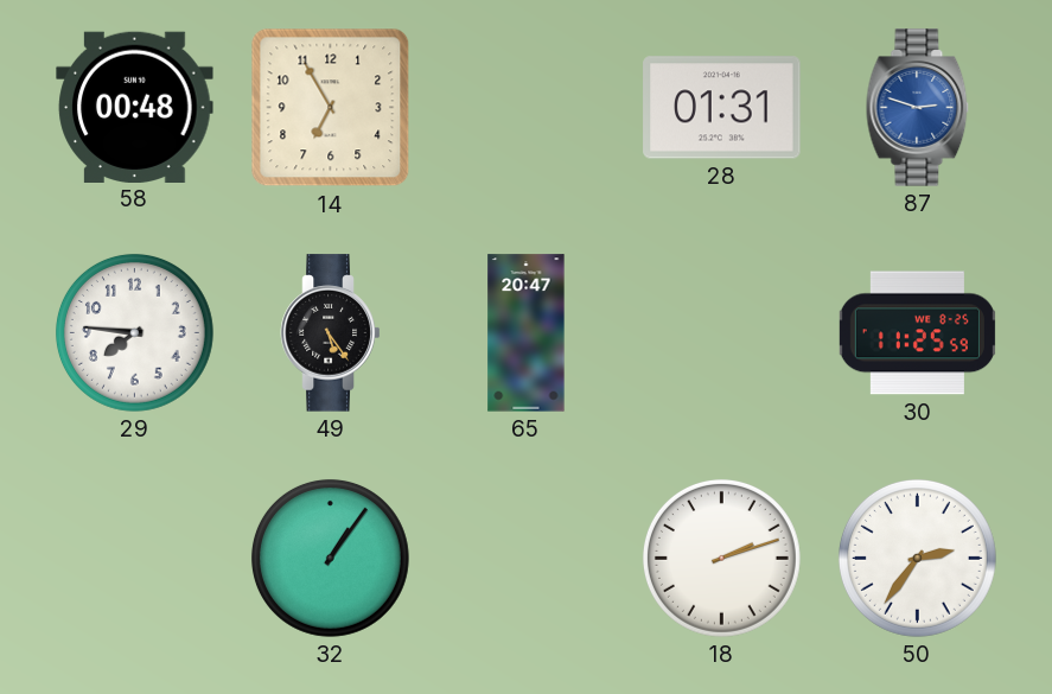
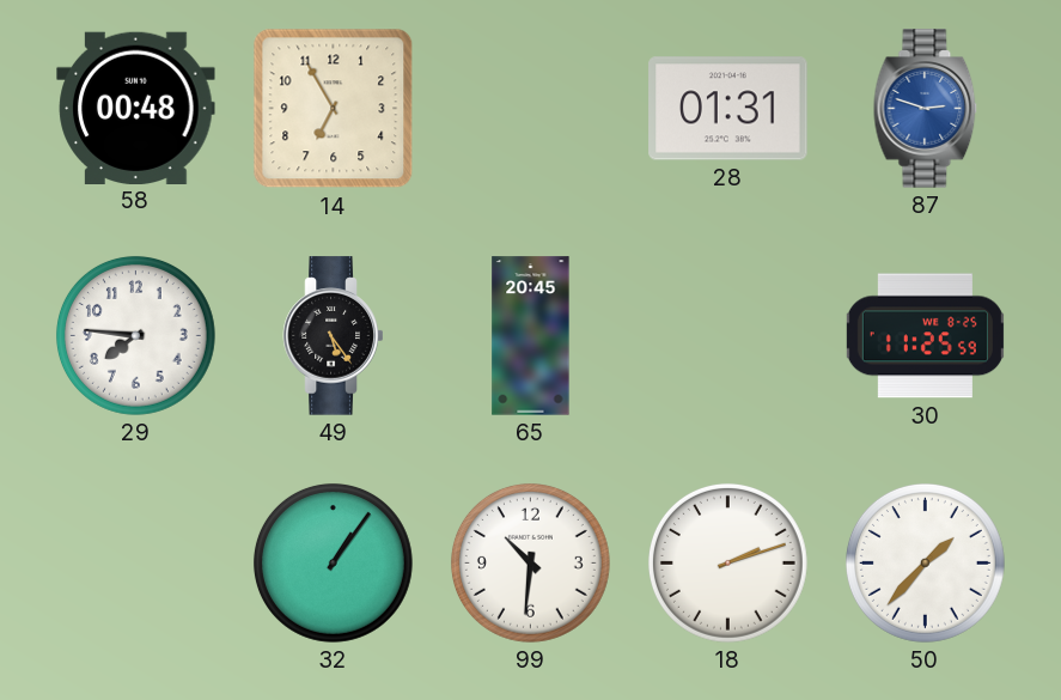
65: 20:47 -> 20:45 (531, 336)
99: none -> 10:31 (530, 562)
50: 2:36 -> 1:37 (925, 562)
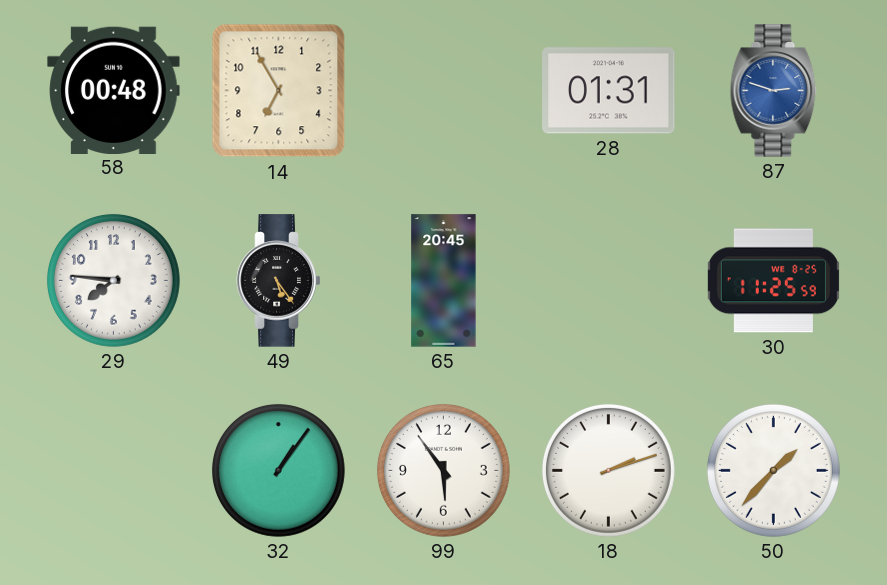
99: 10:31 -> 5:54 (443, 470)
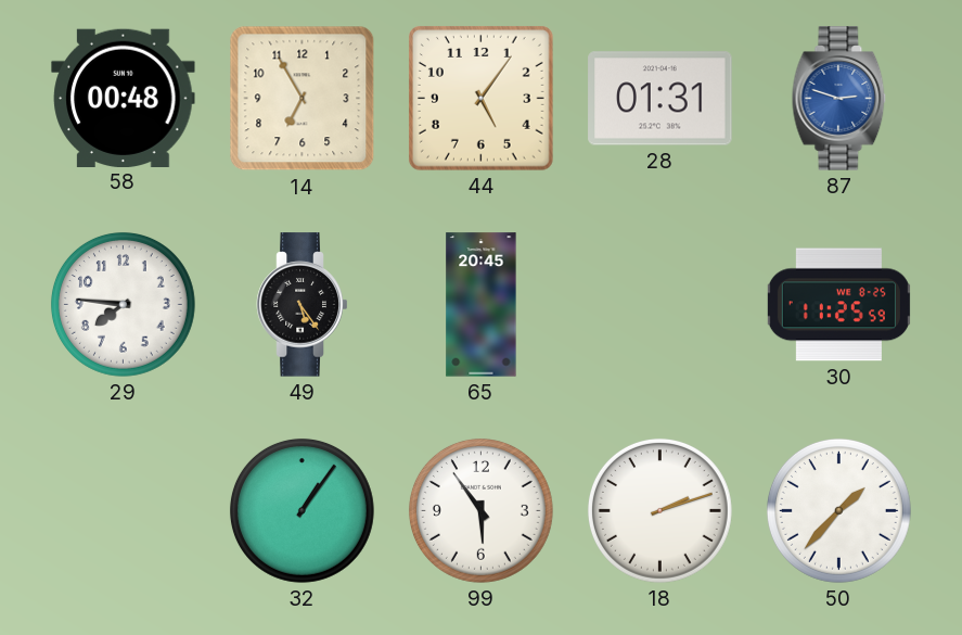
44: none -> 5:06 (480, 98)
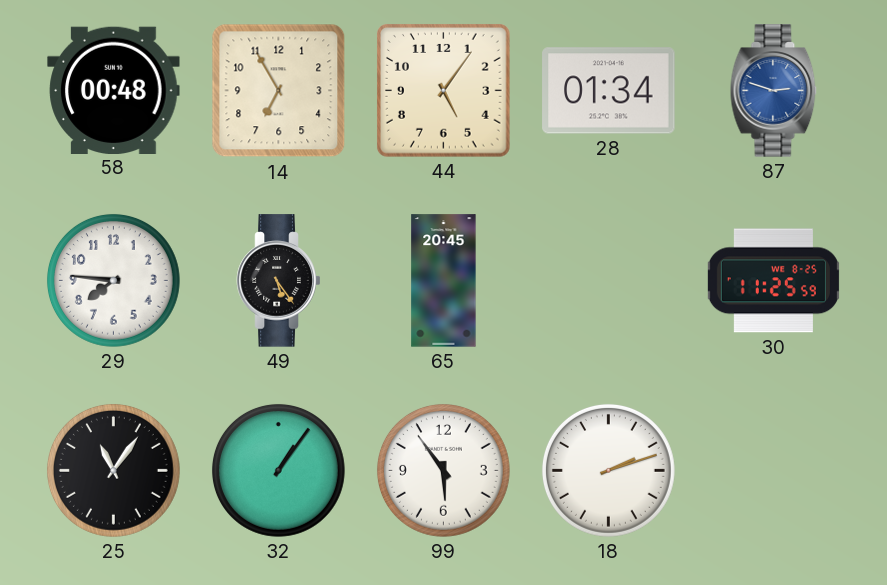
28: 01:31 -> 01:34 (609, 91)
25: none -> 11:06 (113, 470)
50: 1:37 -> none (838, 510)
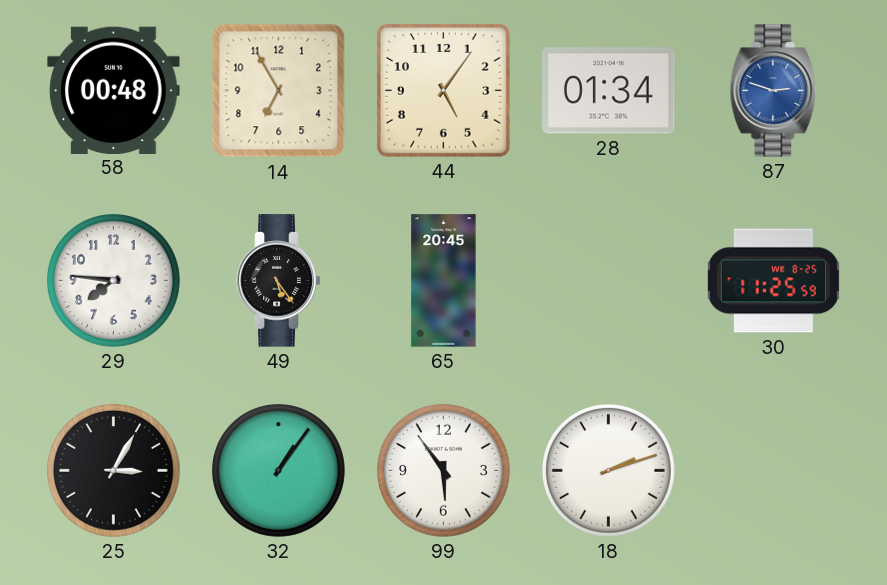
25: 11:06 -> 3:05 (113, 470)
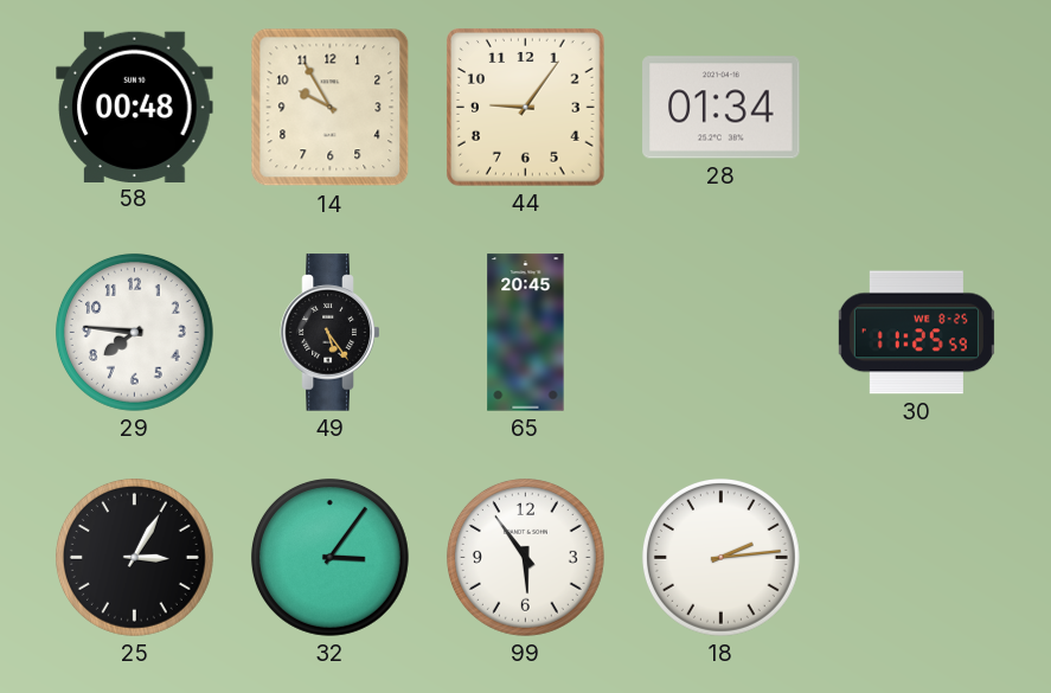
14: 6:55 -> 9:55 (331, 108)
44: 5:06 -> 9:06 (525, 107)
87: 2:48 -> none (774, 91)
32: 1:06 -> 3:06 (329, 557)
18: 2:12 -> 2:14 (720, 557)
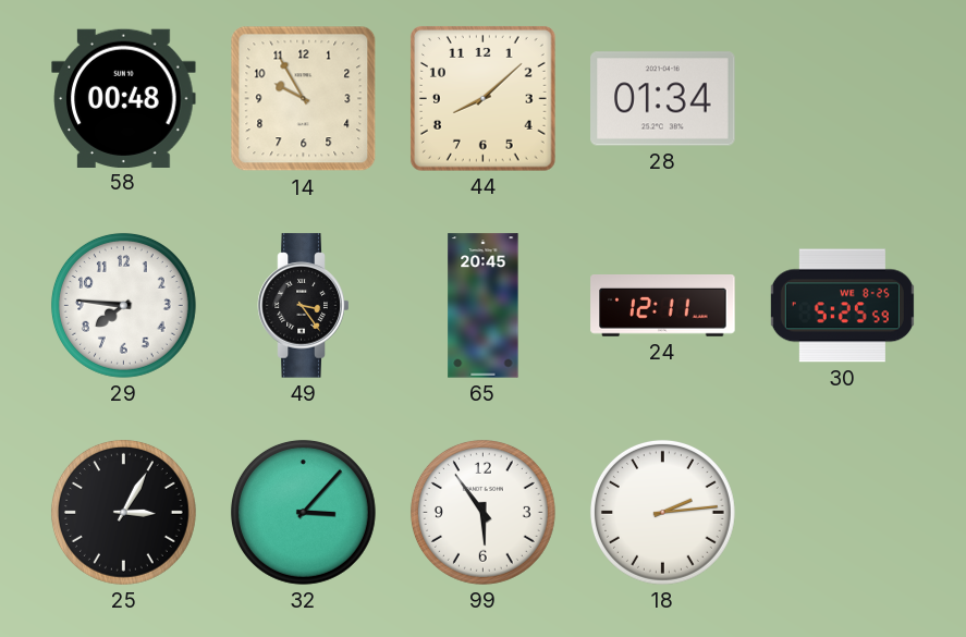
44: 9:06 -> 8:08 (482, 98)
49: 5:24 -> 3:24 (304, 306)
24: none -> 12:11 (663, 306)
30: 11:25 -> 5:25 (842, 306)
32: 3:06 -> 3:07 (303, 512)
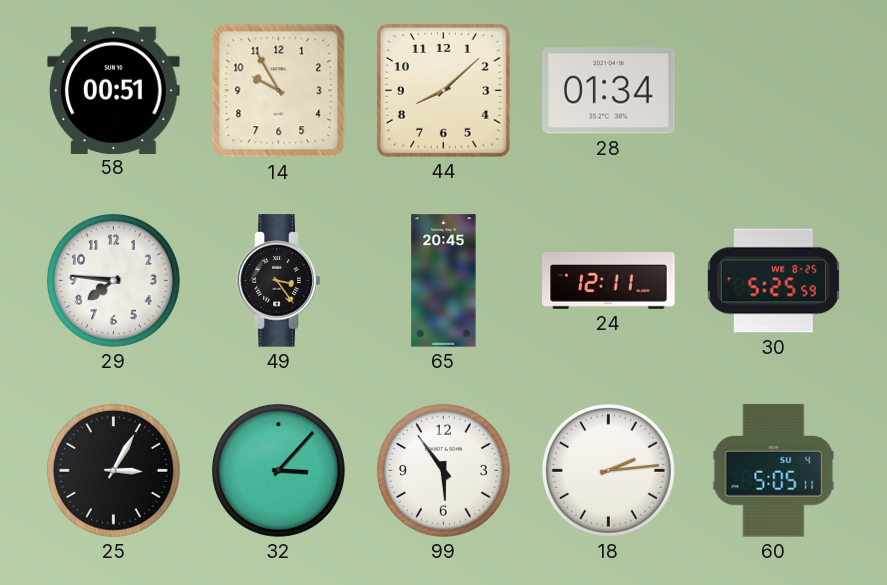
58: 00:48 -> 00:51 (114, 90)
60: none -> 5:05 (774, 471)
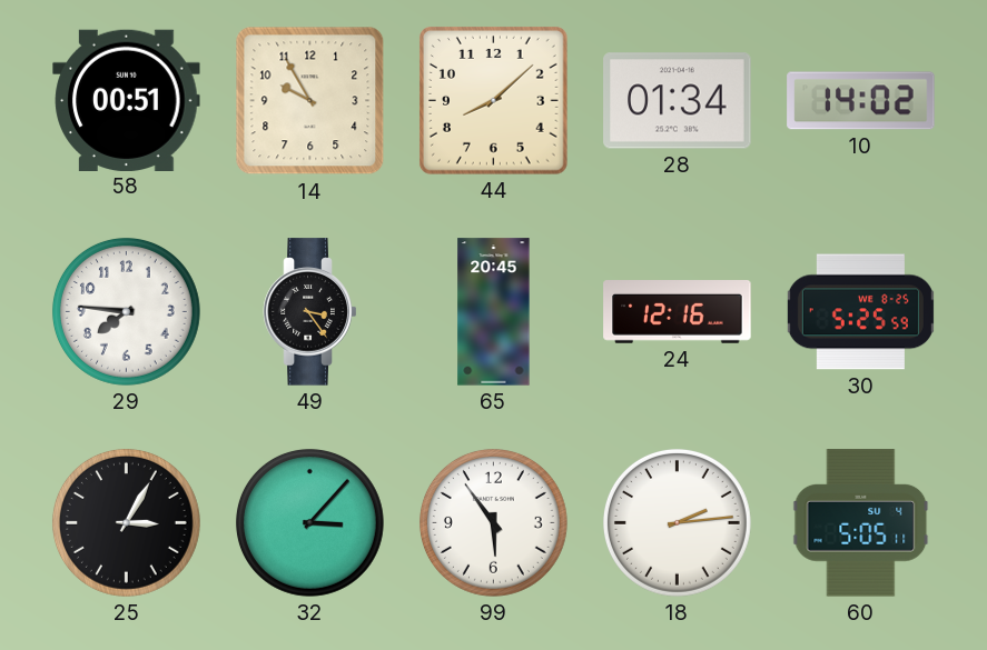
10: none -> 14:02 (861, 101)
24: 12:11 -> 12:16 (678, 312)
